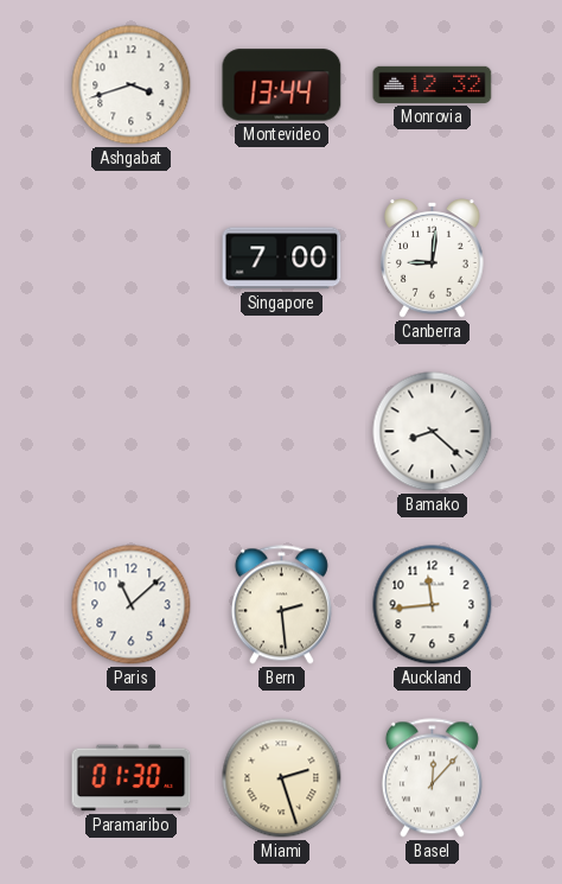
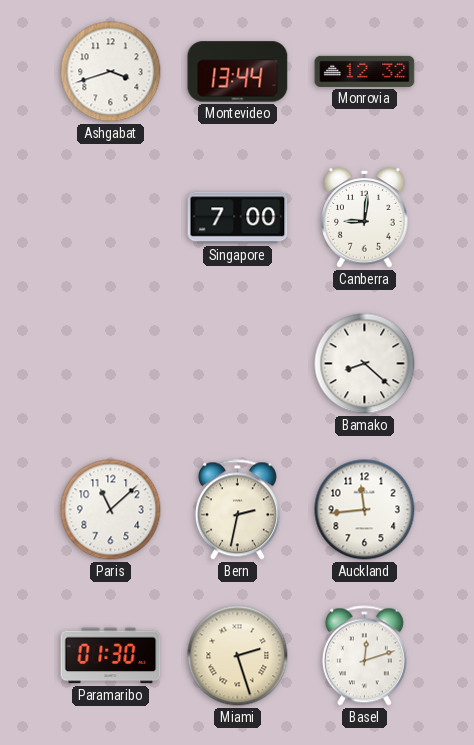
Bern: 2:29 -> 2:32 (237, 510)
Basel: 12:07 -> 12:12 (364, 656)
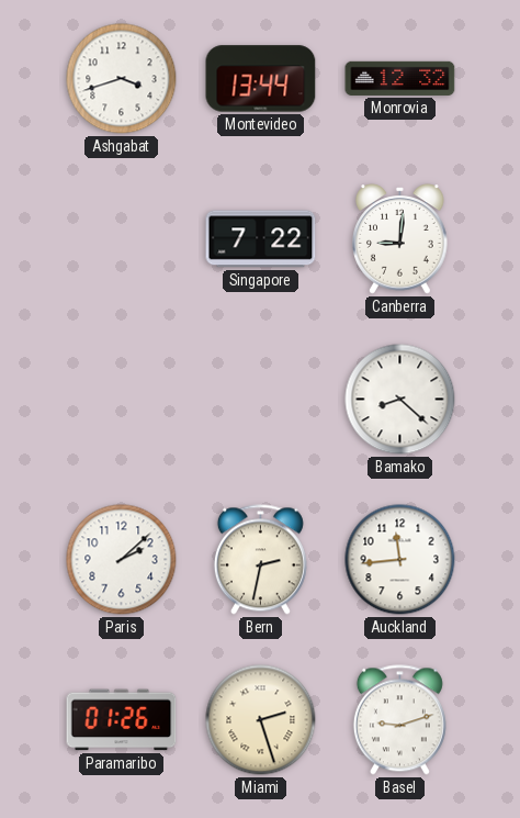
Singapore: 7:00 -> 7:22 (261, 239)
Paris: 11:08 -> 2:08 (122, 560)
Paramaribo: 01:30 -> 01:26 (122, 720)
Basel: 12:12 -> 9:12 (399, 720)
